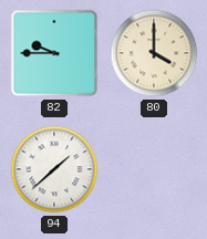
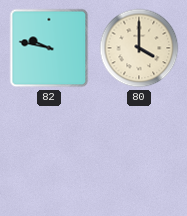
82: 9:45 -> 9:47 (49, 48)
94: 1:38 -> none (54, 169)
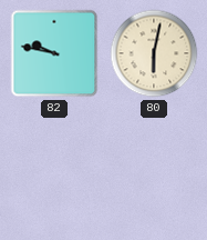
80: 4:00 -> 6:02 (154, 53)
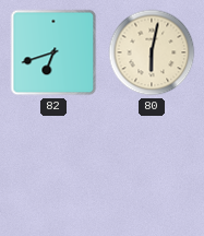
82: 9:47 -> 6:42 (53, 52)
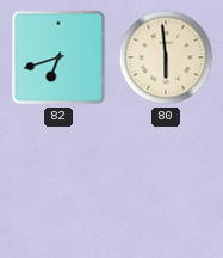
80: 6:02 -> 5:59 (166, 57)
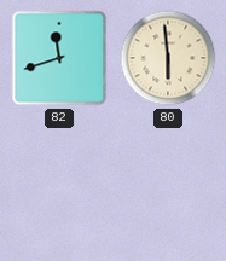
82: 6:42 -> 11:42 (59, 58)
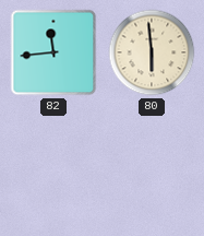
82: 11:42 -> 11:44 (53, 52)
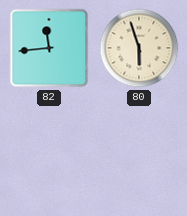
80: 5:59 -> 5:57 (139, 48)
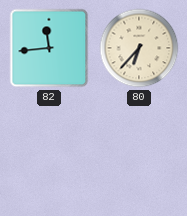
80: 5:57 -> 6:37 (139, 48)
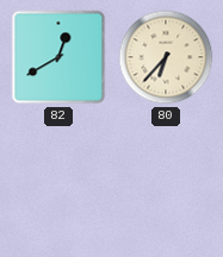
82: 11:44 -> 12:40 (58, 57)
